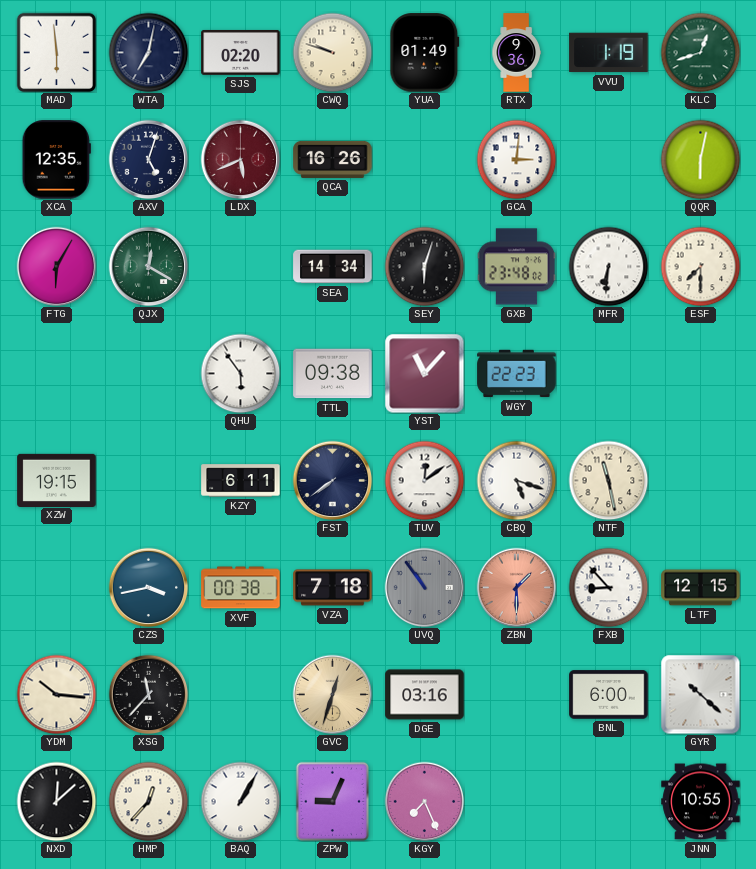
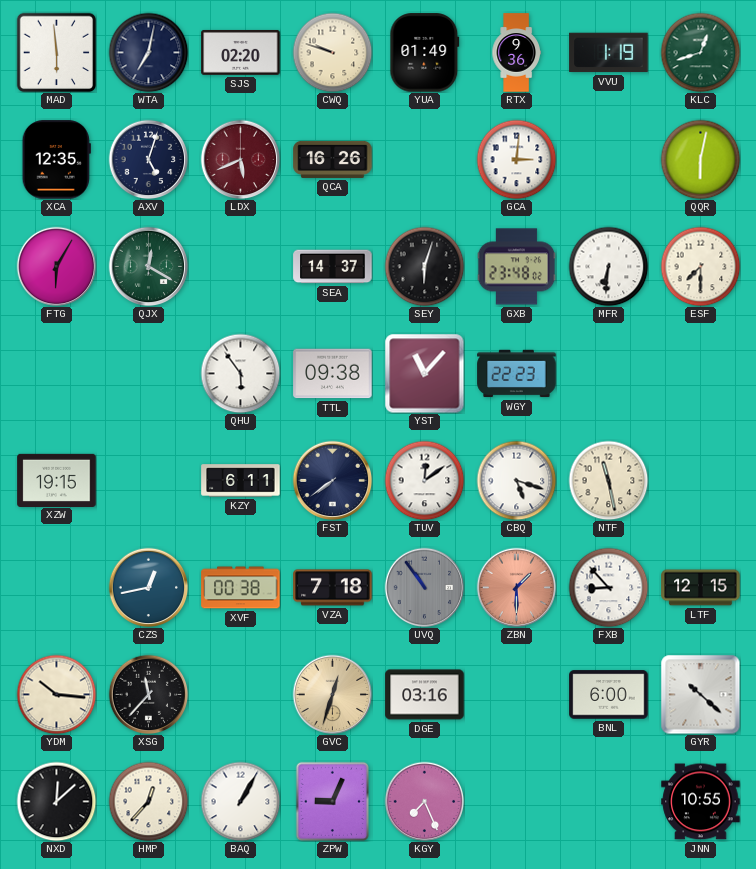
SEA: 14:34 -> 14:37 (333, 267)
CZS: 3:43 -> 12:43 (148, 587)
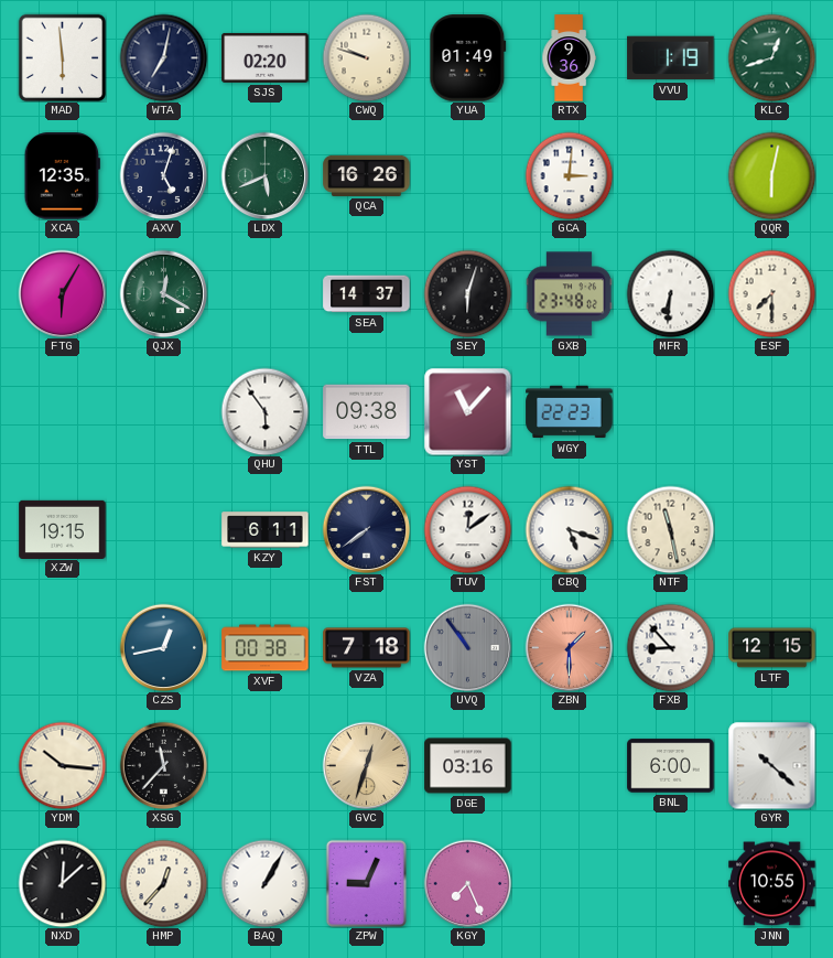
LDX dial: burgundy -> green (264, 175)
